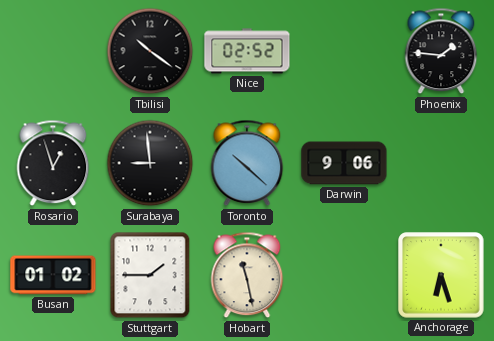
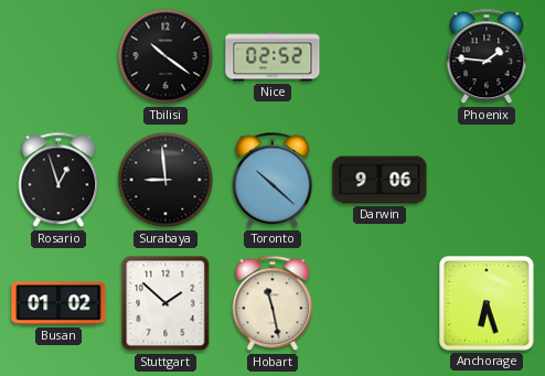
Stuttgart: 1:45 -> 1:52 (165, 303)
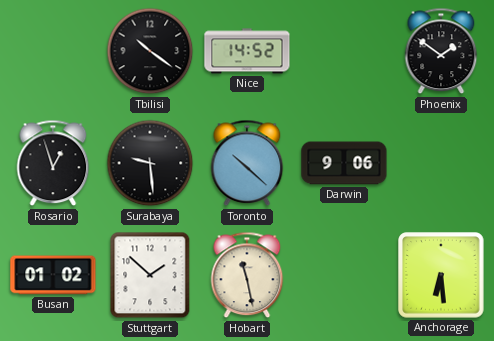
Nice: 02:52 -> 14:52 (247, 51)
Phoenix: 1:46 -> 1:51 (441, 51)
Surabaya: 8:59 -> 9:29 (150, 163)
Anchorage: 6:27 -> 6:29 (441, 275)
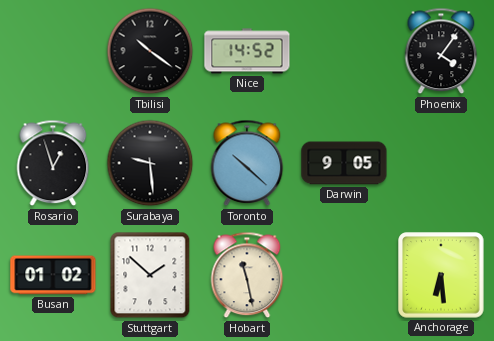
Phoenix: 1:51 -> 4:06 (441, 51)
Darwin: 9:06 -> 9:05 (344, 163)
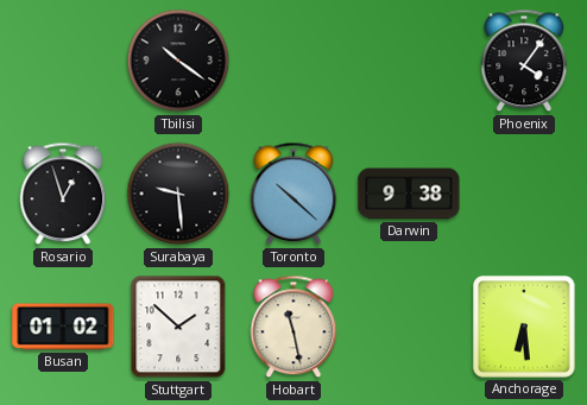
Nice: 14:52 -> none (247, 51)
Darwin: 9:05 -> 9:38 (409, 194)
